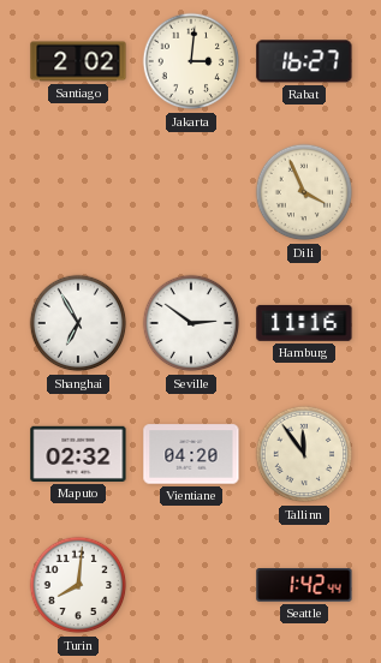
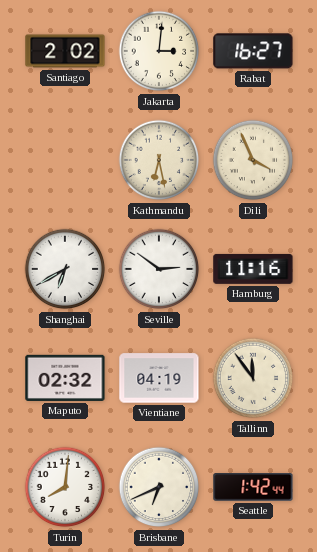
Kathmandu: none -> 6:28 (159, 160)
Shanghai: 6:55 -> 6:40 (65, 269)
Vientiane: 04:20 -> 04:19 (159, 378)
Brisbane: none -> 6:41 (159, 487)
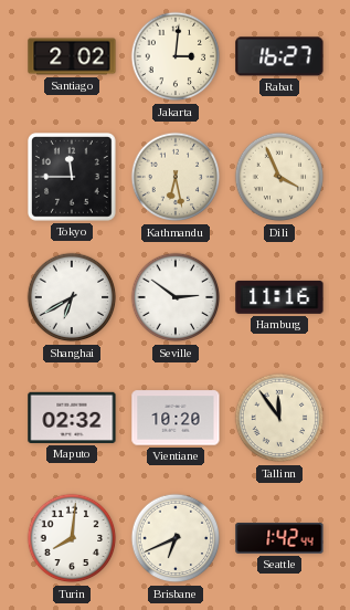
Tokyo: none -> 11:45 (73, 178)
Vientiane: 04:19 -> 10:20 (176, 418)
